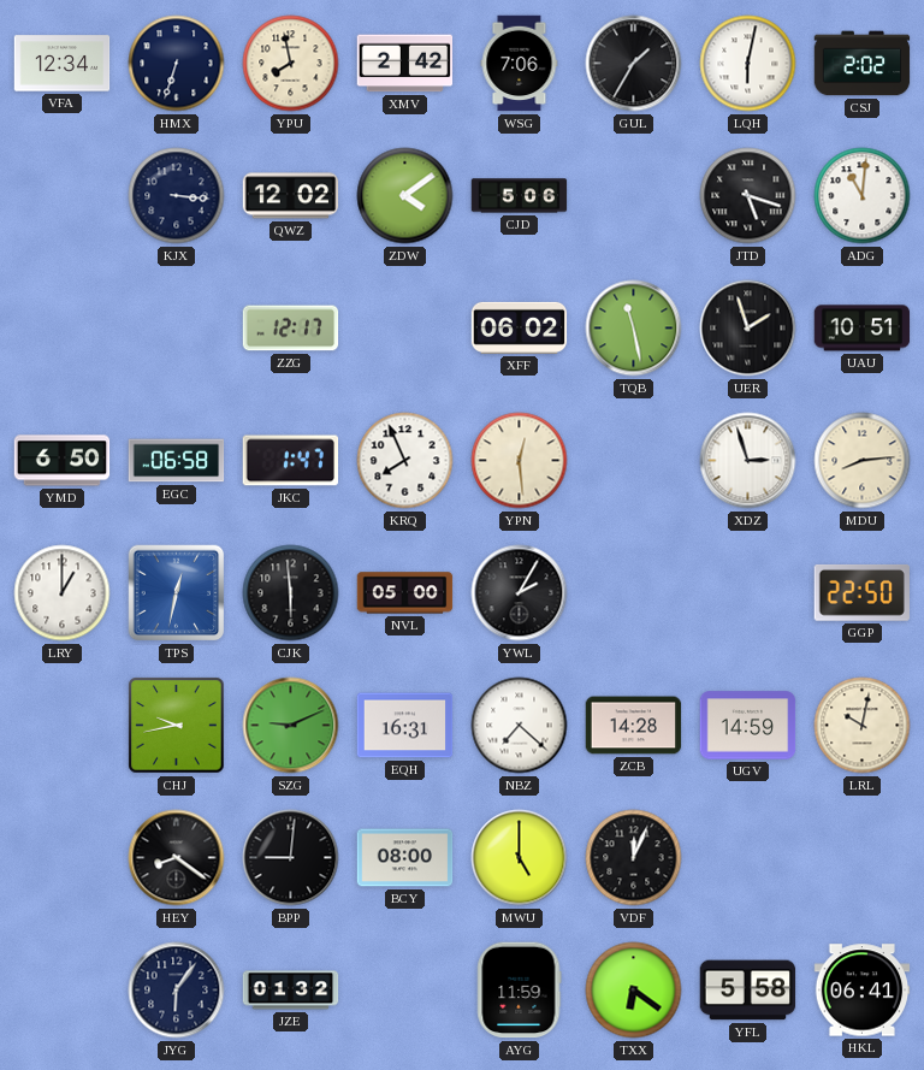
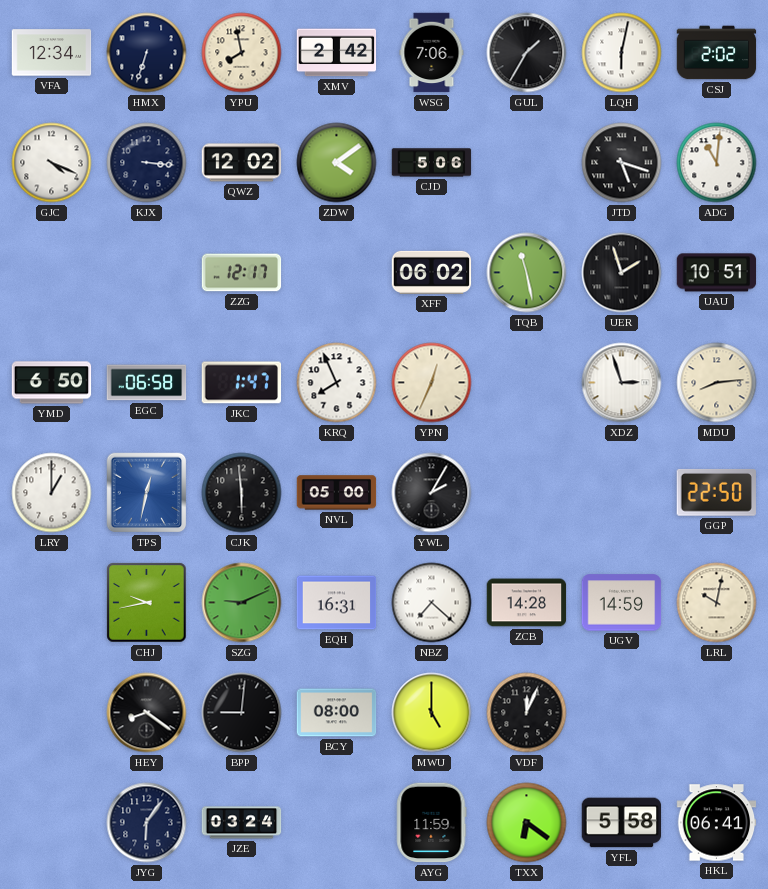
GJC: none -> 4:19 (52, 163)
YPN: 12:29 -> 12:34 (432, 383)
JZE: 01:32 -> 03:24 (242, 823)
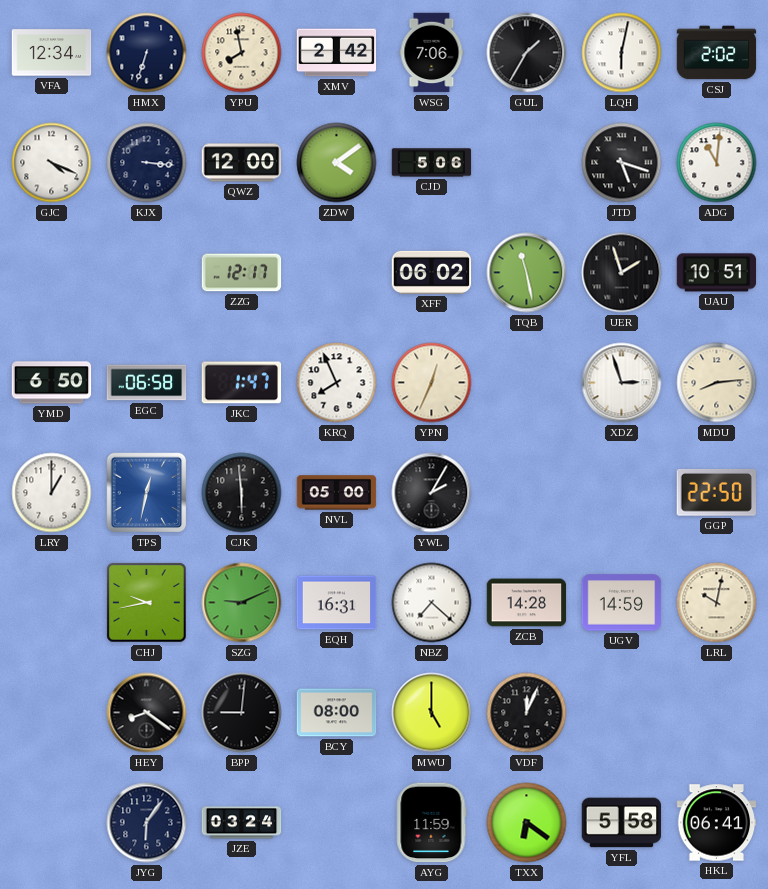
QWZ: 12:02 -> 12:00 (242, 163)
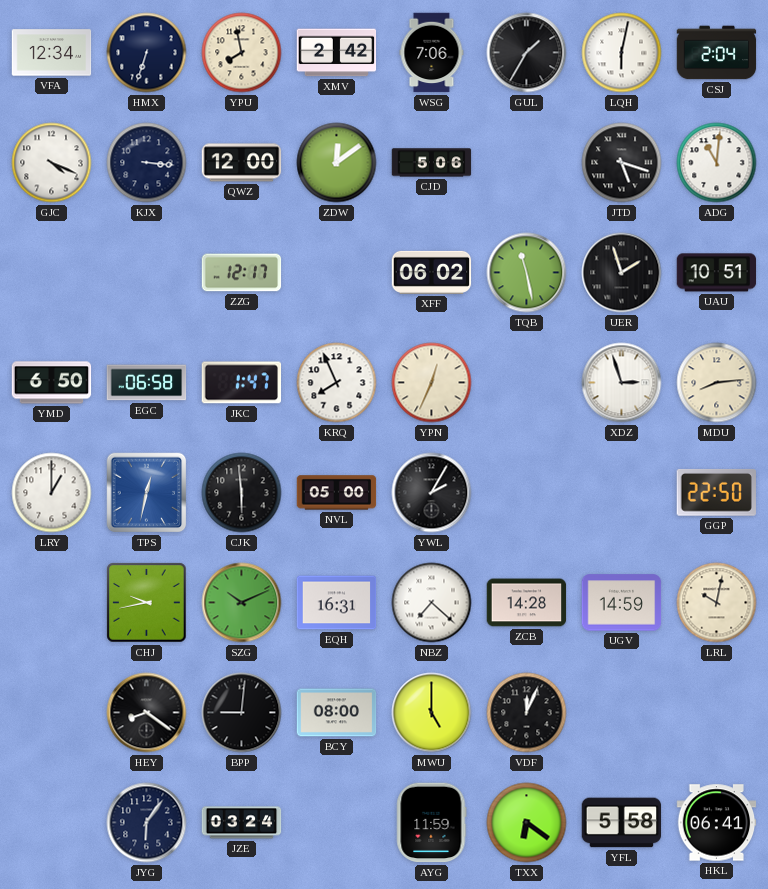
CSJ: 2:02 -> 2:04 (717, 53)
ZDW: 4:09 -> 12:09 (337, 163)
SZG: 9:11 -> 10:11 (242, 603)
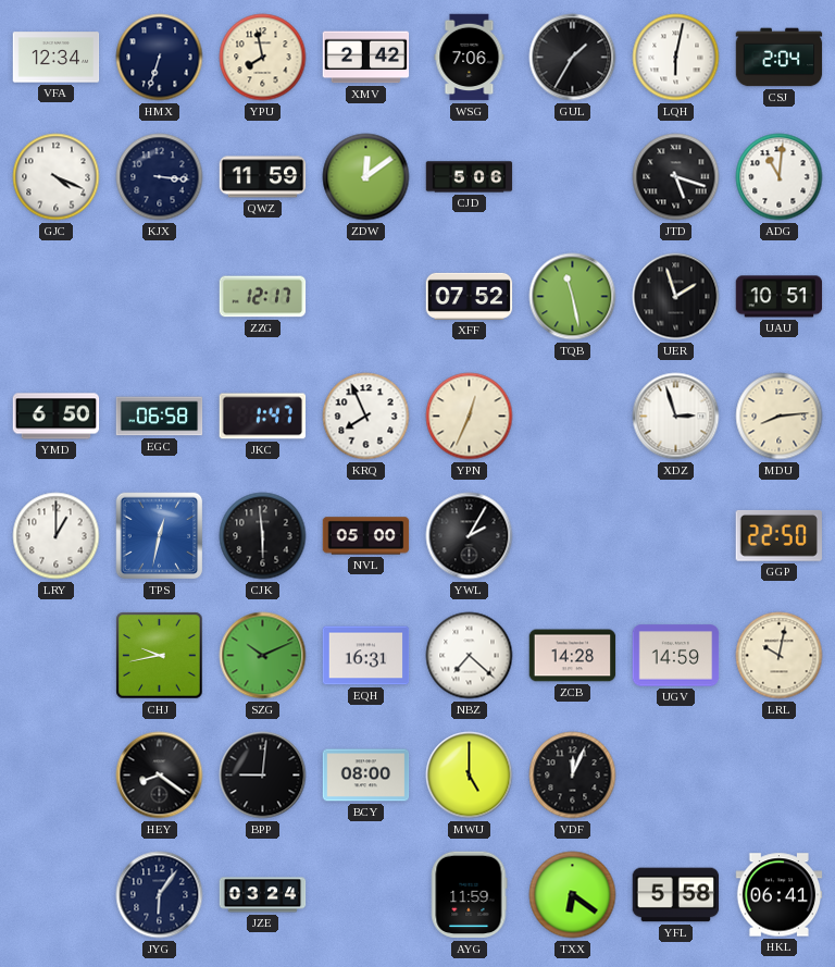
QWZ: 12:00 -> 11:59 (263, 177)
XFF: 06:02 -> 07:52 (470, 296)
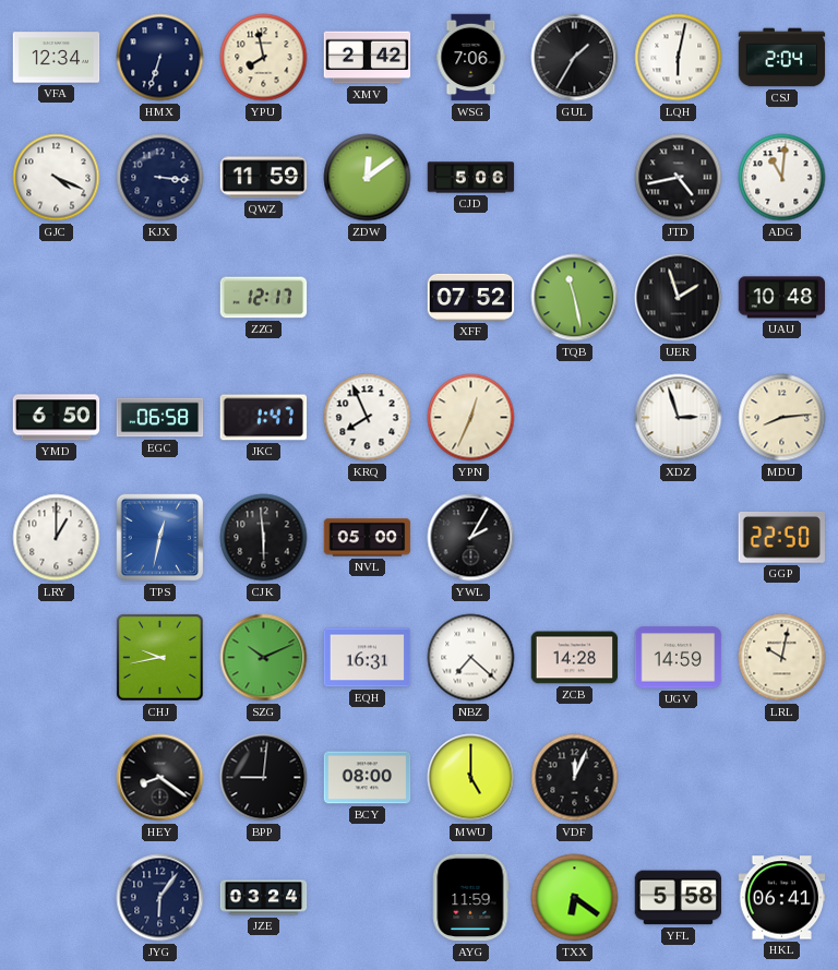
JTD: 5:18 -> 4:43 (679, 178)
UAU: 10:51 -> 10:48 (782, 298)
